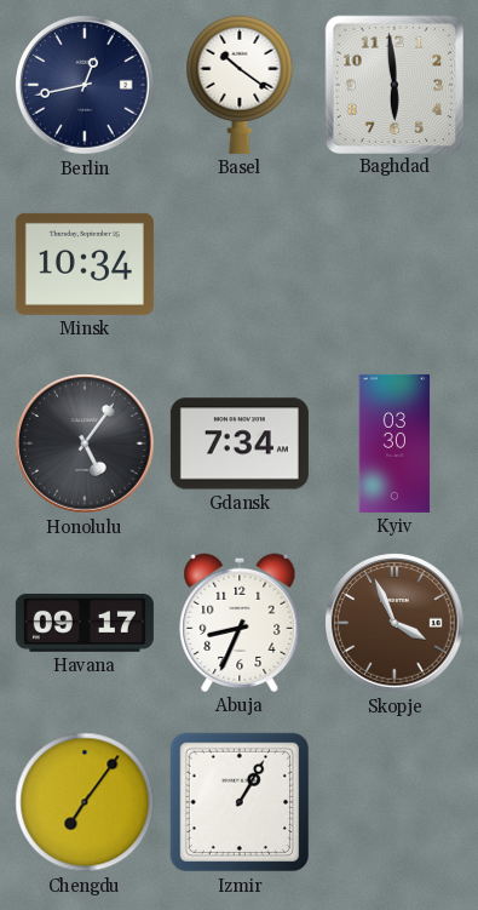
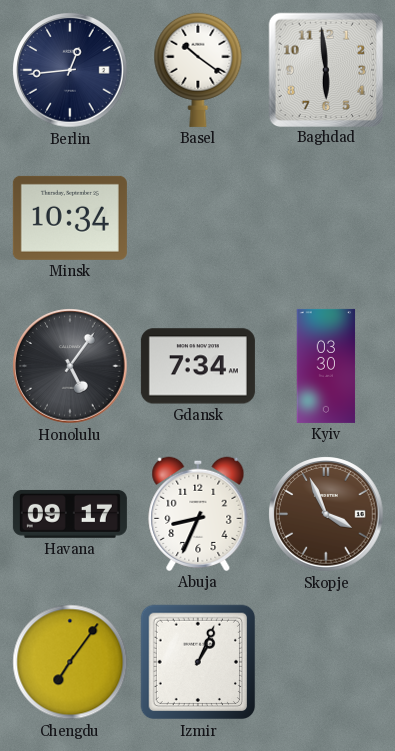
Berlin: 12:43 -> 12:44 (70, 70)
Izmir: 1:05 -> 1:04 (198, 662)
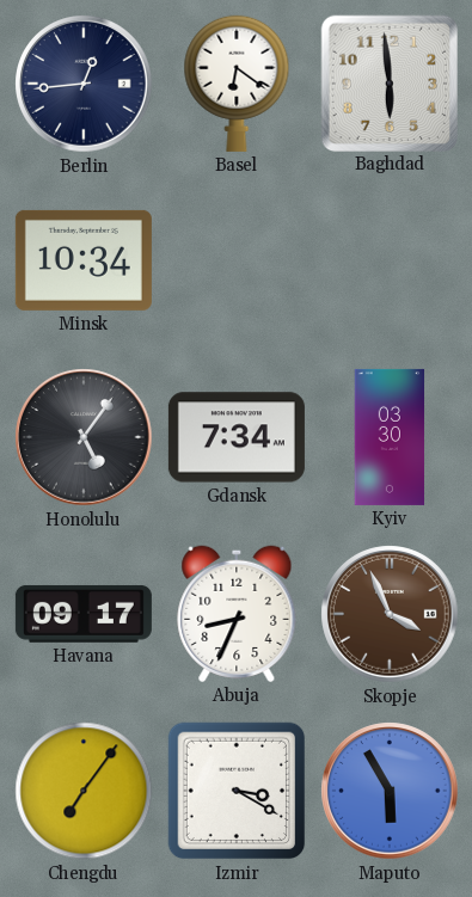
Basel: 10:21 -> 6:21 (237, 84)
Izmir: 1:04 -> 3:20 (237, 791)
Maputo: none -> 5:55 (390, 791)
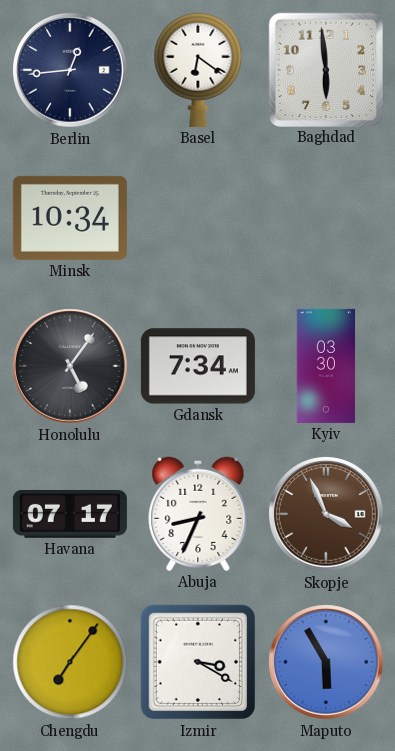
Havana: 09:17 -> 07:17 (70, 514)
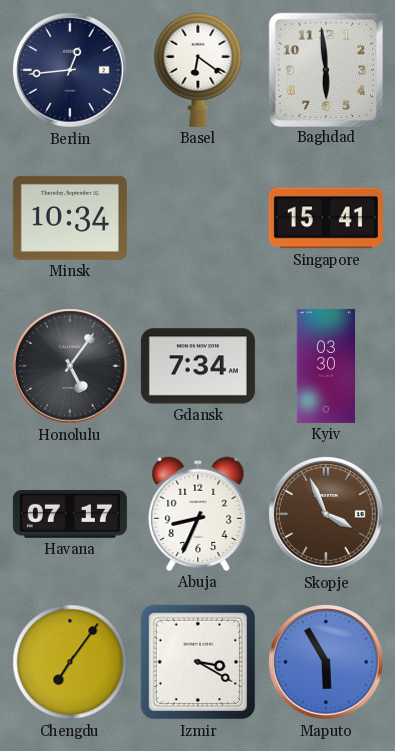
Singapore: none -> 15:41 (326, 218)
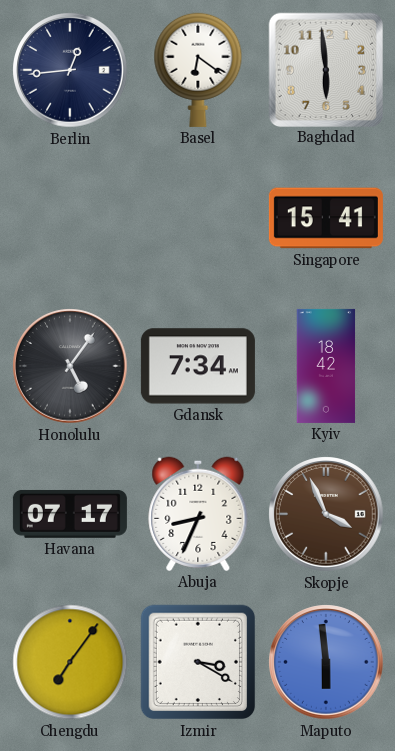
Minsk: 10:34 -> none (70, 218)
Kyiv: 03:30 -> 18:42 (326, 366)
Maputo: 5:55 -> 5:59 (326, 662)
